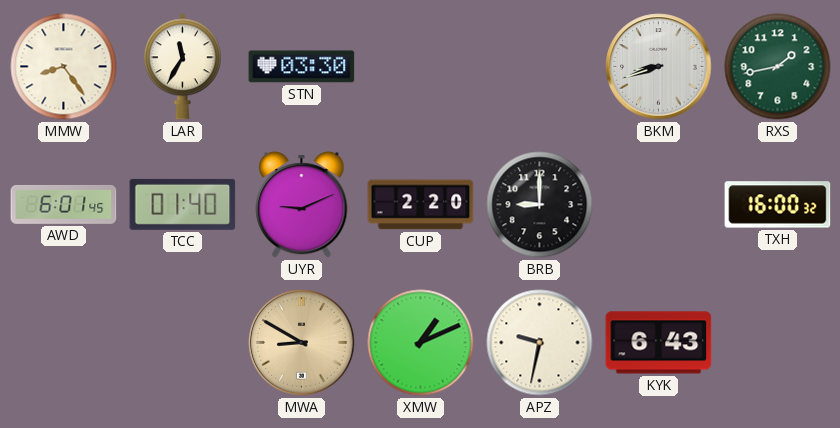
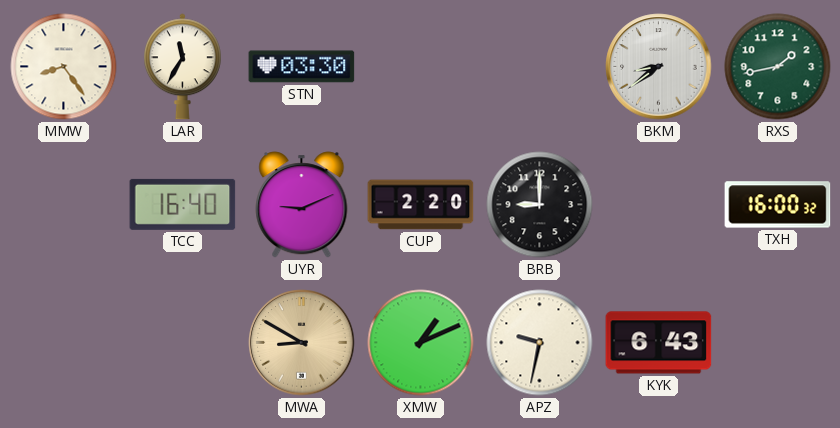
BKM: 8:42 -> 8:39 (659, 67)
AWD: 6:01 -> none (64, 204)
TCC: 01:40 -> 16:40 (183, 204)
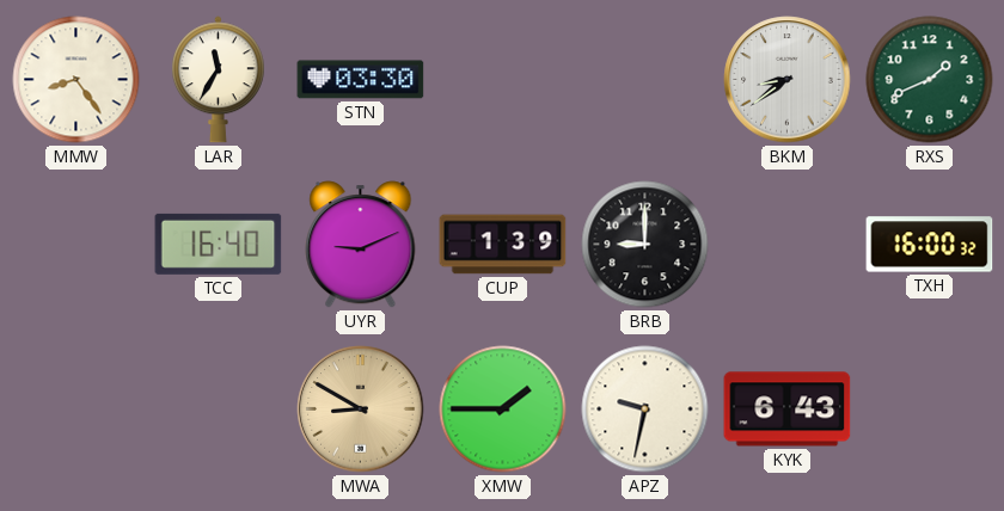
RXS: 1:43 -> 1:41 (930, 80)
CUP: 2:20 -> 1:39 (503, 245)
XMW: 1:11 -> 1:45 (503, 410)
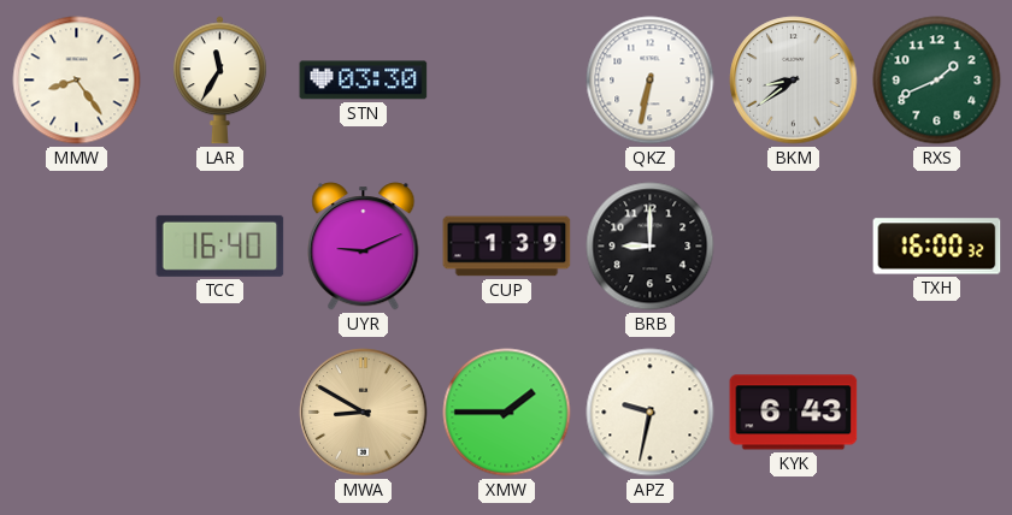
QKZ: none -> 6:32 (651, 81)
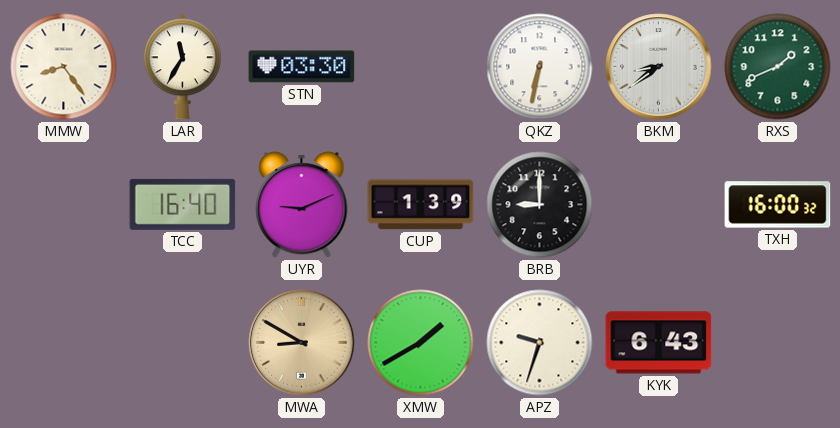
XMW: 1:45 -> 1:40 (421, 343)
APZ: 9:32 -> 9:33 (540, 343)
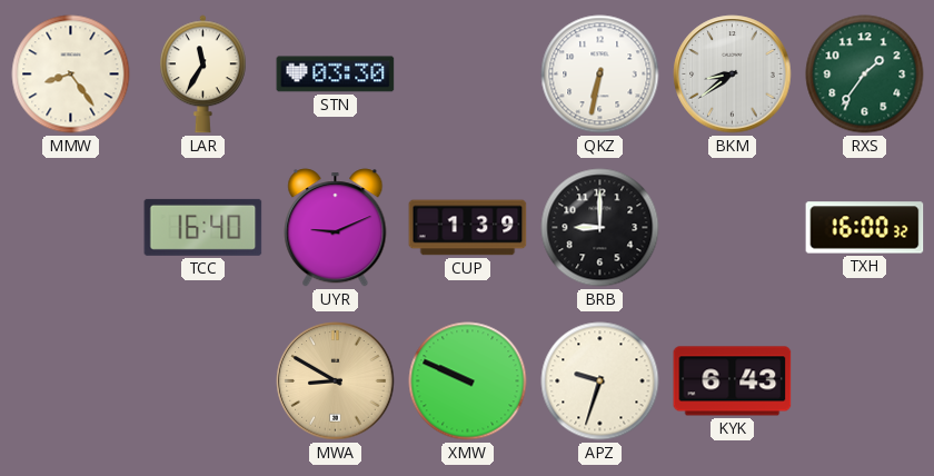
RXS: 1:41 -> 1:36 (865, 75)
XMW: 1:40 -> 9:49 (468, 381)
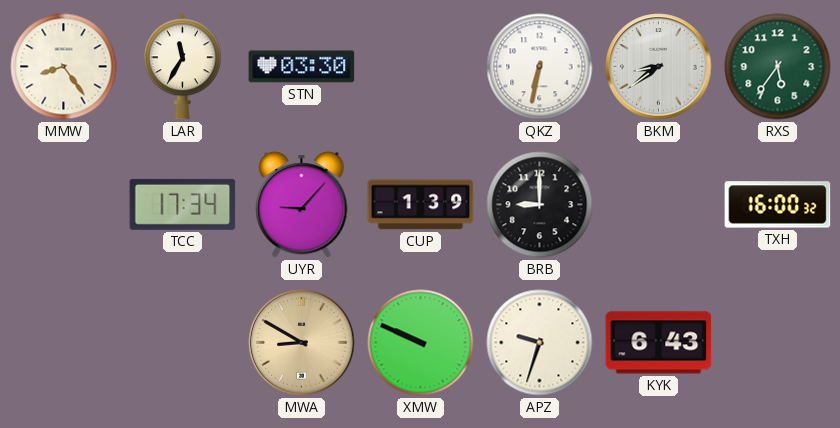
RXS: 1:36 -> 5:36 (778, 67)
TCC: 16:40 -> 17:34 (183, 204)
UYR: 9:11 -> 9:07 (302, 205)
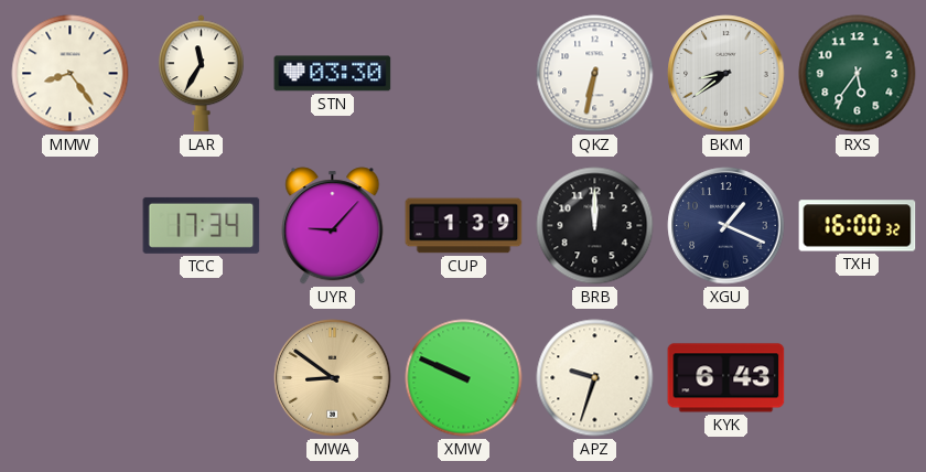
BRB: 9:00 -> 12:00 (595, 226)
XGU: none -> 1:19 (726, 226)
MWA: 8:50 -> 8:51 (333, 378)
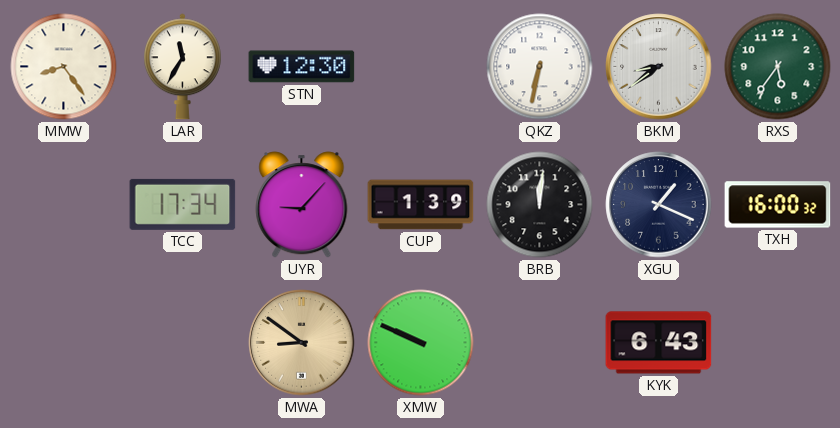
STN: 03:30 -> 12:30 (302, 67)
BRB: 12:00 -> 12:01 (540, 205)
APZ: 9:33 -> none (595, 378)
